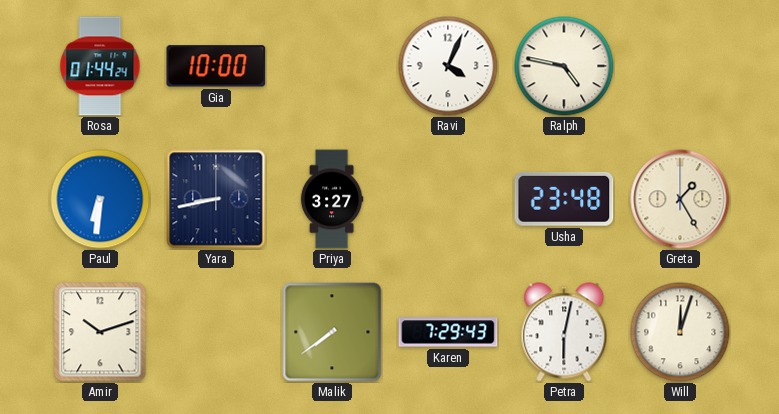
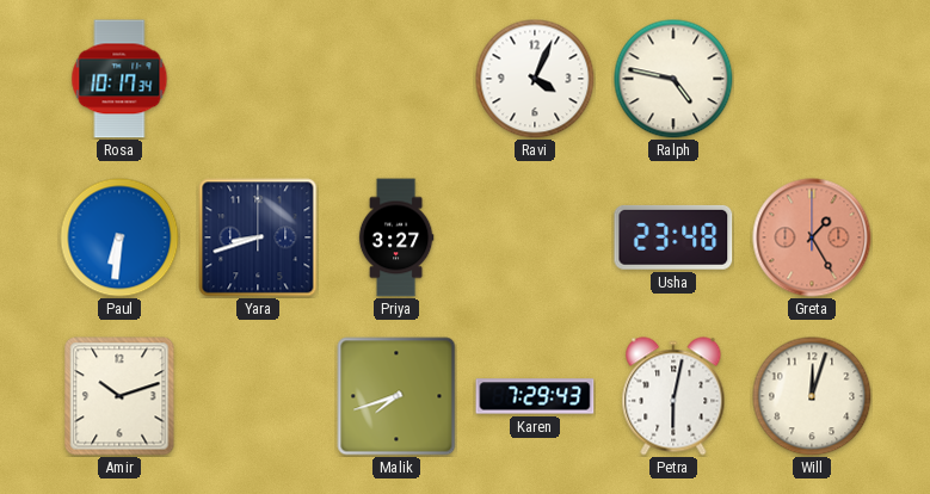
Rosa: 01:44 -> 10:17 (119, 79)
Gia: 10:00 -> none (216, 66)
Yara: 8:43 -> 8:42 (258, 237)
Greta dial: cream -> salmon (812, 237)
Malik: 7:39 -> 7:42 (396, 396)
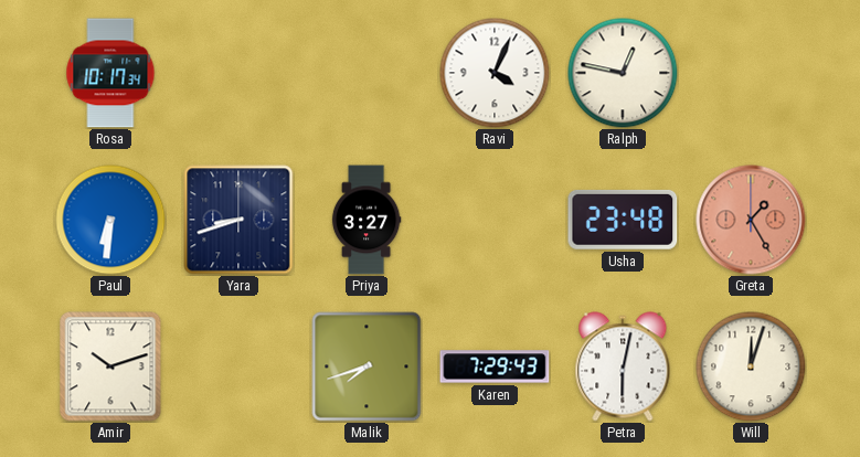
Ralph: 4:47 -> 12:47 (623, 73)
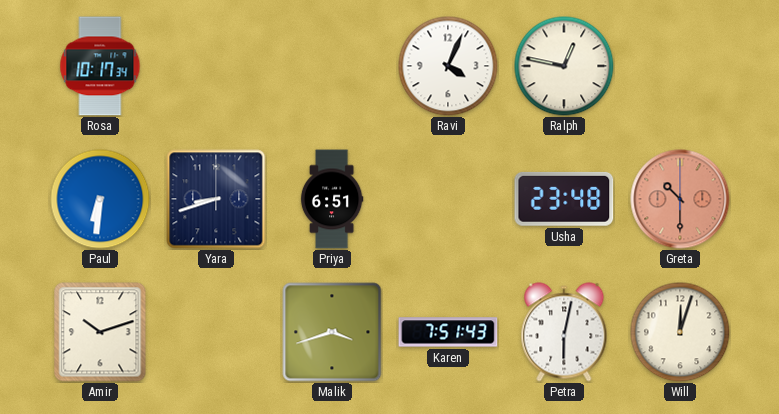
Priya: 3:27 -> 6:51 (332, 199)
Greta: 1:25 -> 10:30 (680, 199)
Malik: 7:42 -> 3:42 (332, 332)
Karen: 7:29 -> 7:51 (448, 332)
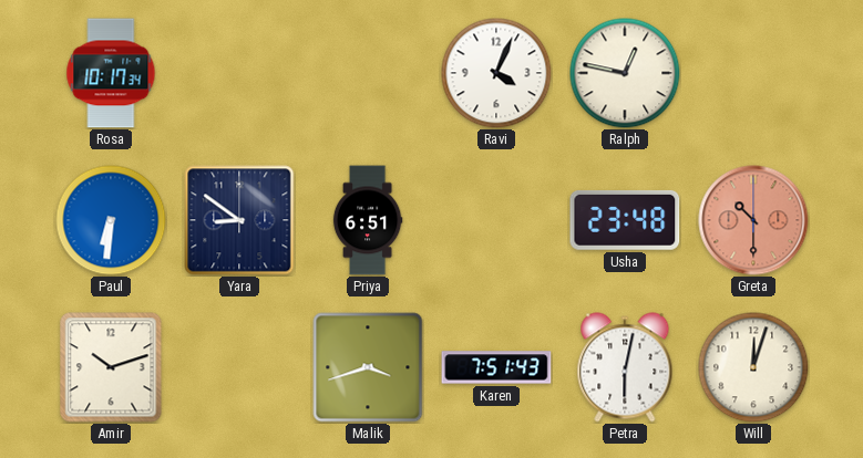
Yara: 8:42 -> 8:51 (239, 220)
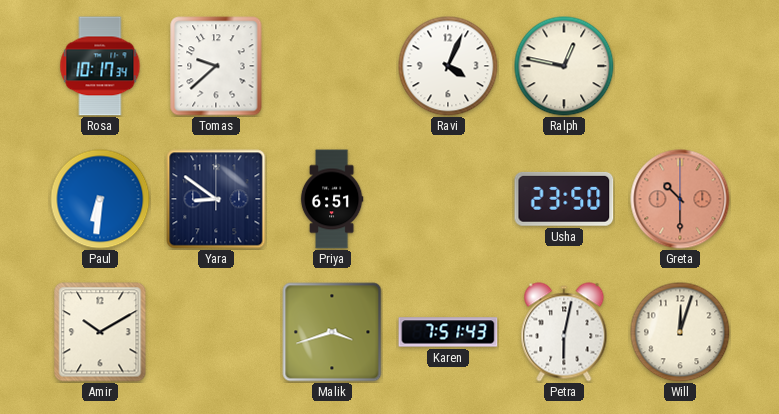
Tomas: none -> 9:38 (216, 66)
Usha: 23:48 -> 23:50 (564, 199)
Amir: 10:12 -> 10:10 (100, 332)
